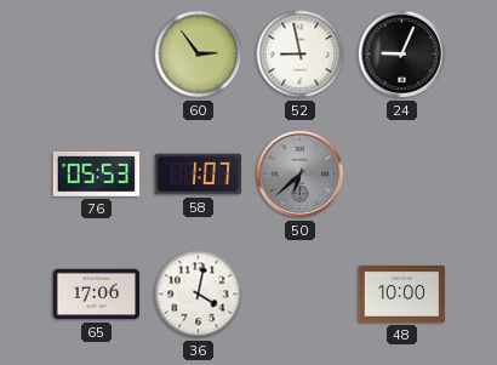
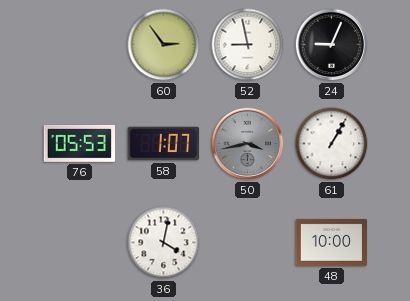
50: 6:38 -> 3:43 (248, 144)
61: none -> 1:05 (332, 144)
65: 17:06 -> none (97, 295)
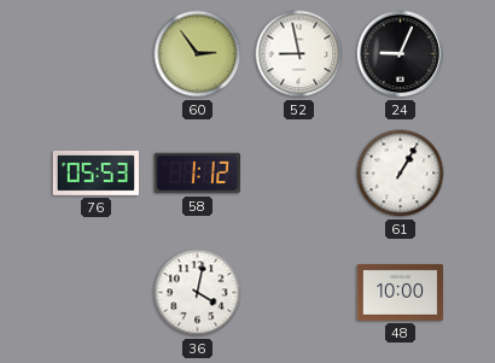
58: 1:07 -> 1:12 (198, 174)
50: 3:43 -> none (248, 144)
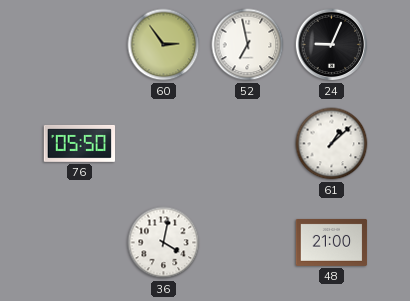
52: 8:58 -> 6:58 (248, 45)
76: 05:53 -> 05:50 (79, 143)
58: 1:12 -> none (198, 174)
61: 1:05 -> 1:08 (332, 144)
48: 10:00 -> 21:00 (332, 242)
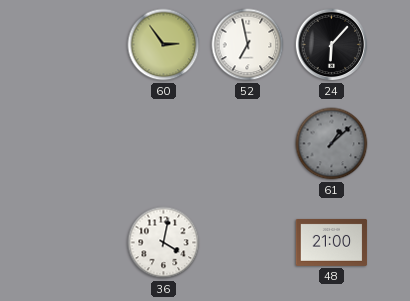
24: 9:04 -> 6:07 (332, 45)
76: 05:50 -> none (79, 143)
61 dial: white -> grey (332, 144)
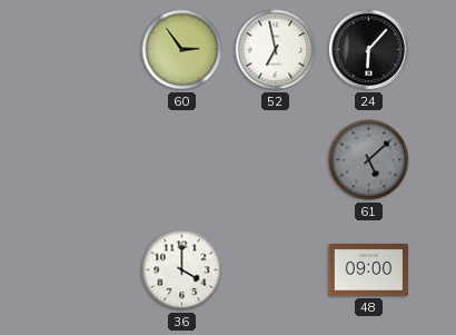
61: 1:08 -> 5:08 (369, 160)
36: 4:02 -> 4:00 (182, 270)
48: 21:00 -> 09:00 (369, 269)
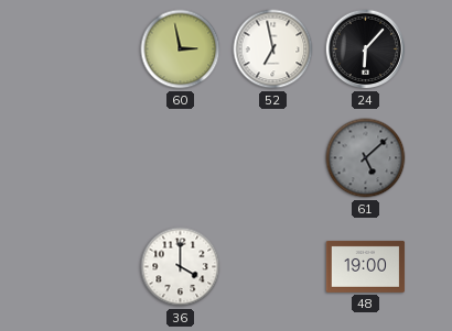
60: 2:54 -> 2:58 (181, 49)
48: 09:00 -> 19:00 (366, 266)
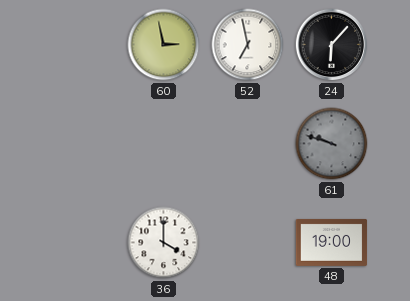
61: 5:08 -> 9:48 (332, 144)
